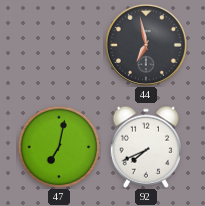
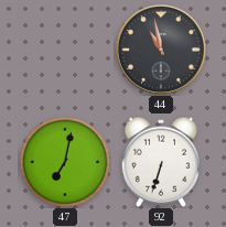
44: 6:58 -> 10:58 (161, 50)
92: 7:41 -> 6:33 (161, 162)
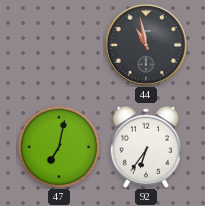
92: 6:33 -> 6:36 (146, 147)
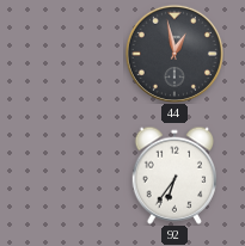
44: 10:58 -> 12:58 (174, 54)
47: 7:02 -> none (59, 147)
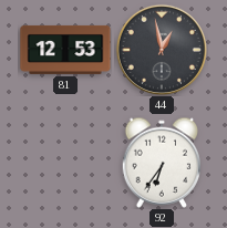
81: none -> 12:53 (65, 50)
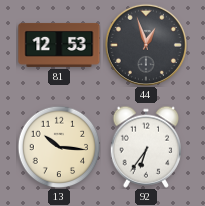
44: 12:58 -> 12:57 (146, 45)
13: none -> 10:16 (59, 147)
